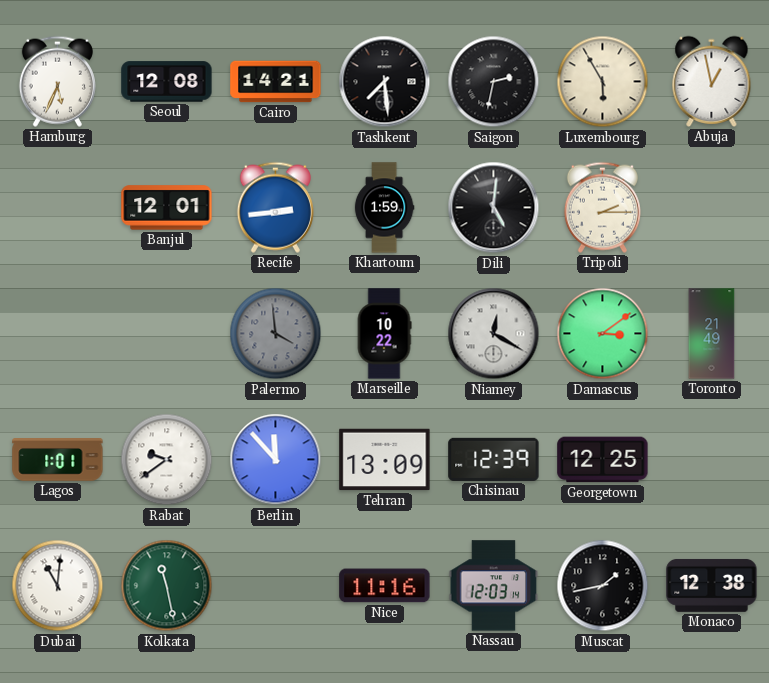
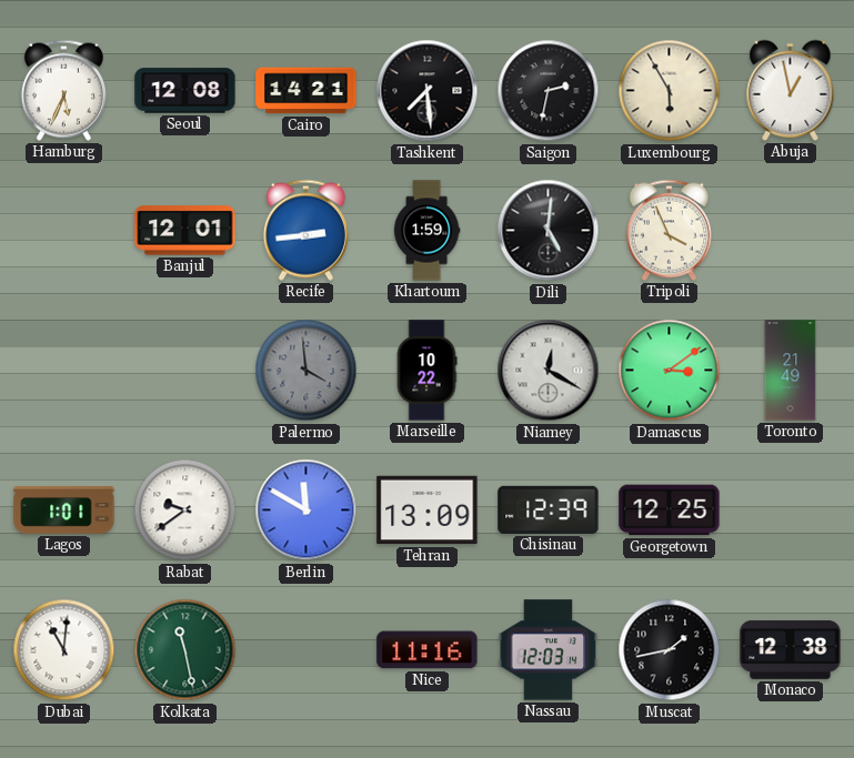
Tripoli: 2:15 -> 3:56 (669, 230)
Berlin: 11:53 -> 11:50 (307, 511)
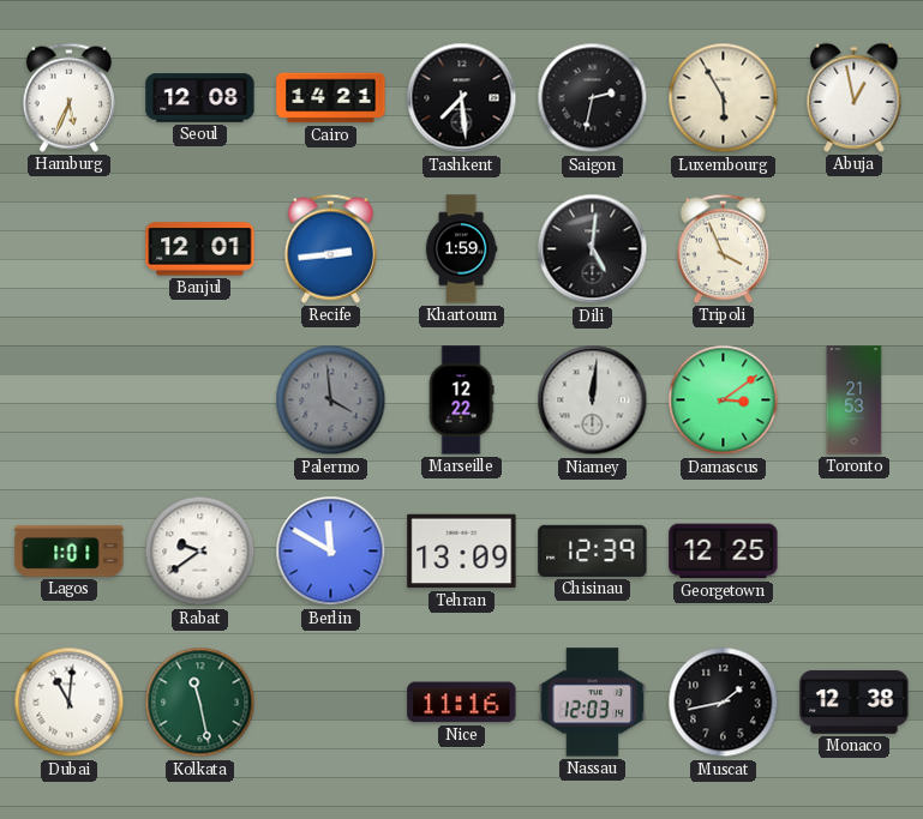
Marseille: 10:22 -> 12:22 (461, 401)
Niamey: 12:20 -> 12:01 (593, 401)
Toronto: 21:49 -> 21:53 (855, 401)
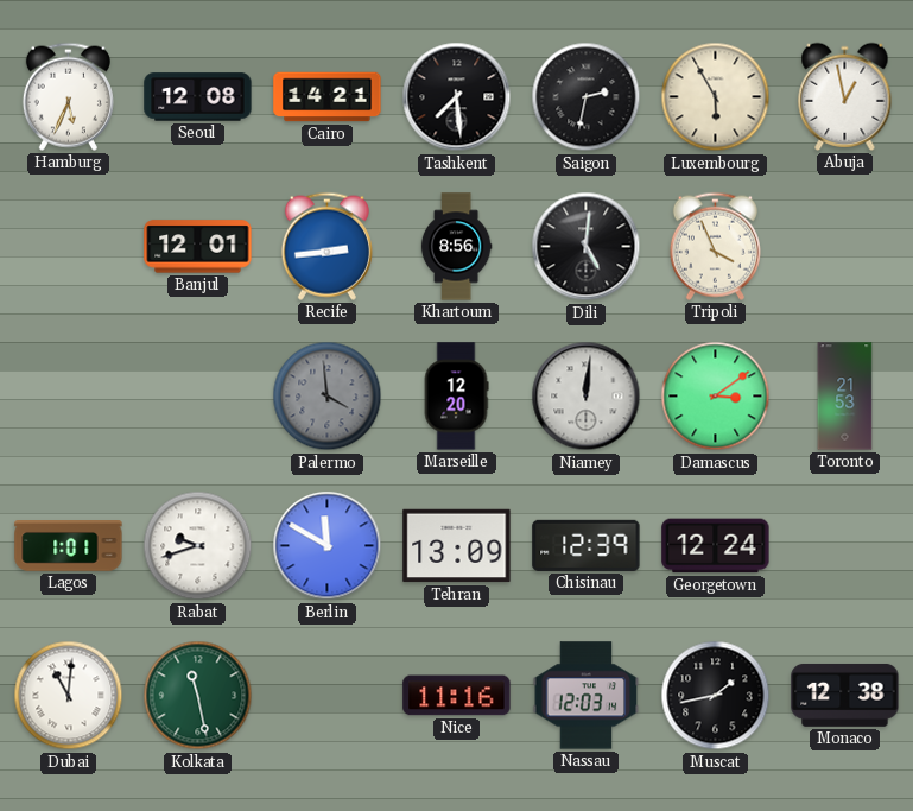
Khartoum: 1:59 -> 8:56 (456, 247)
Marseille: 12:22 -> 12:20 (456, 397)
Rabat: 9:39 -> 9:42 (198, 546)
Georgetown: 12:25 -> 12:24 (716, 546)
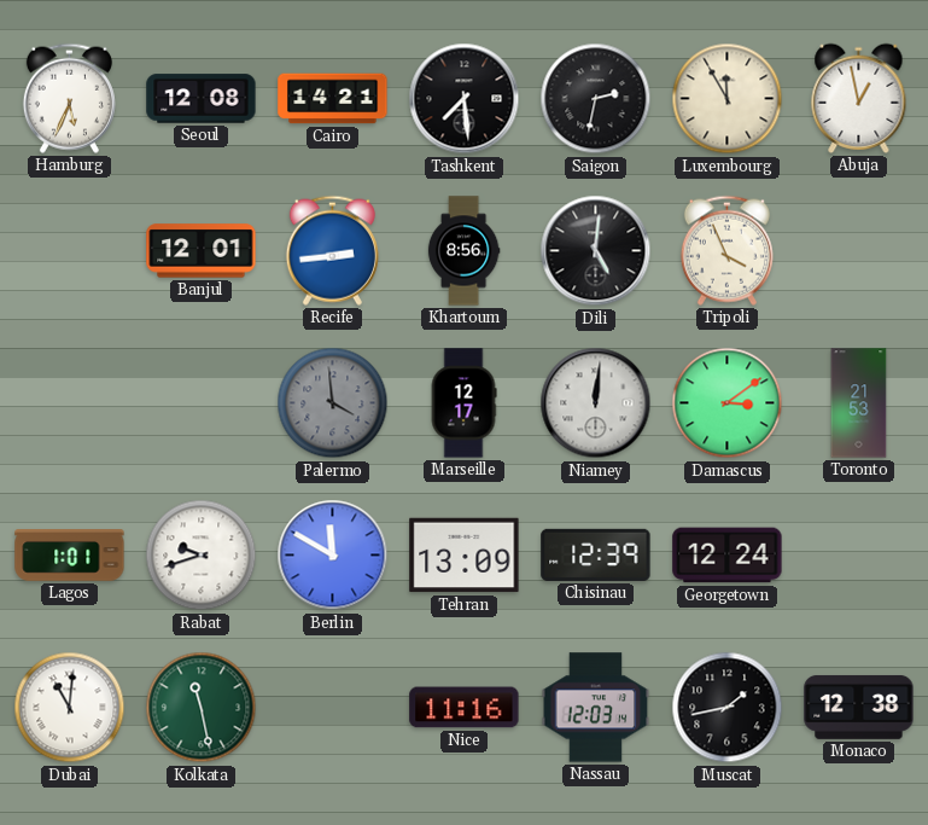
Luxembourg: 5:55 -> 11:55 (728, 99)
Marseille: 12:20 -> 12:17 (463, 403)
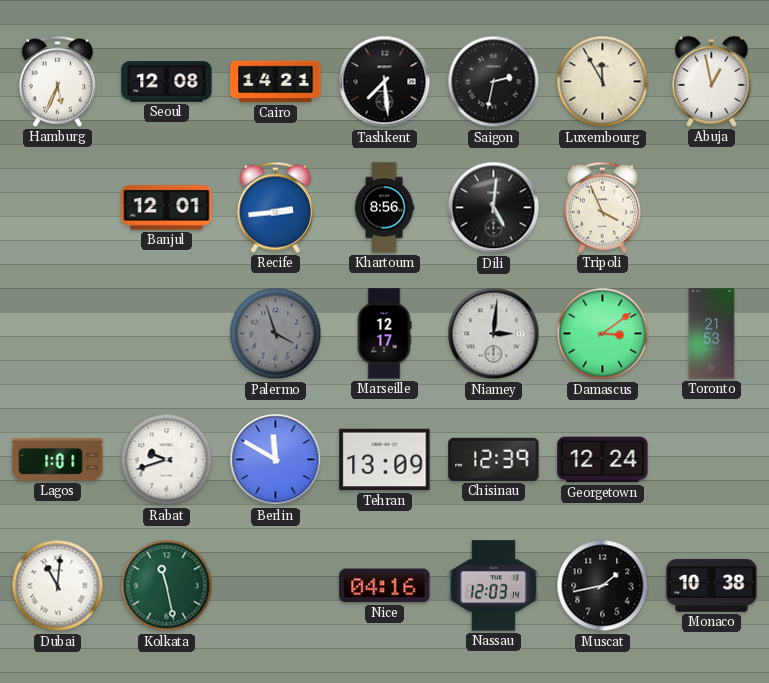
Palermo: 3:59 -> 3:57 (276, 334)
Niamey: 12:01 -> 3:01 (494, 334)
Nice: 11:16 -> 04:16 (385, 586)
Monaco: 12:38 -> 10:38 (712, 585)
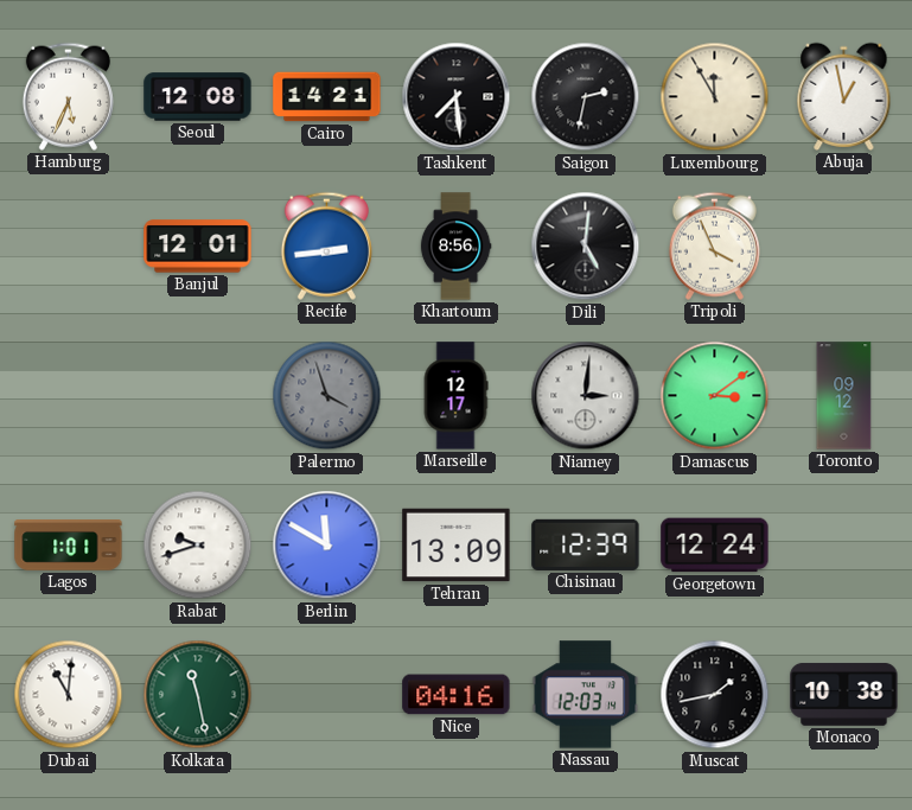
Toronto: 21:53 -> 09:12 (844, 396)
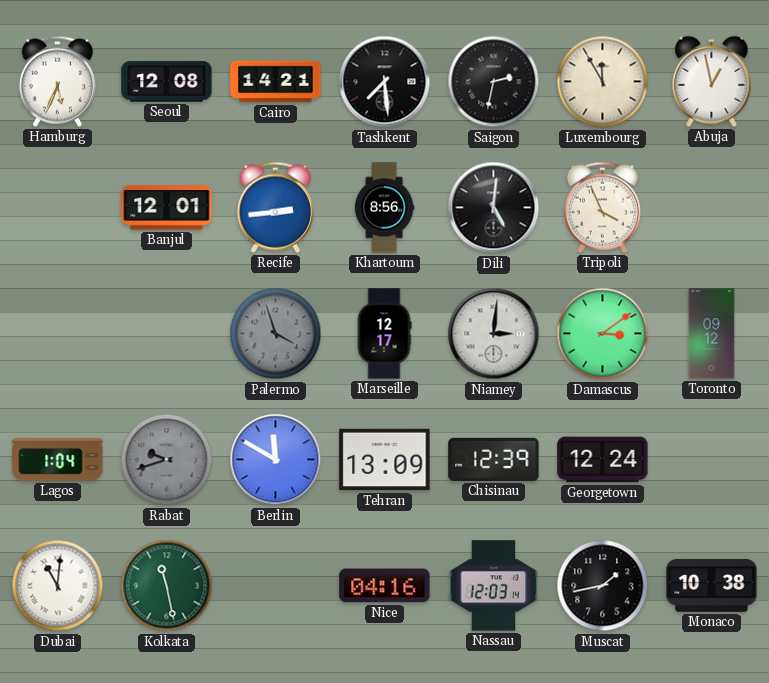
Lagos: 1:01 -> 1:04 (58, 460)
Rabat dial: white -> grey (167, 460)
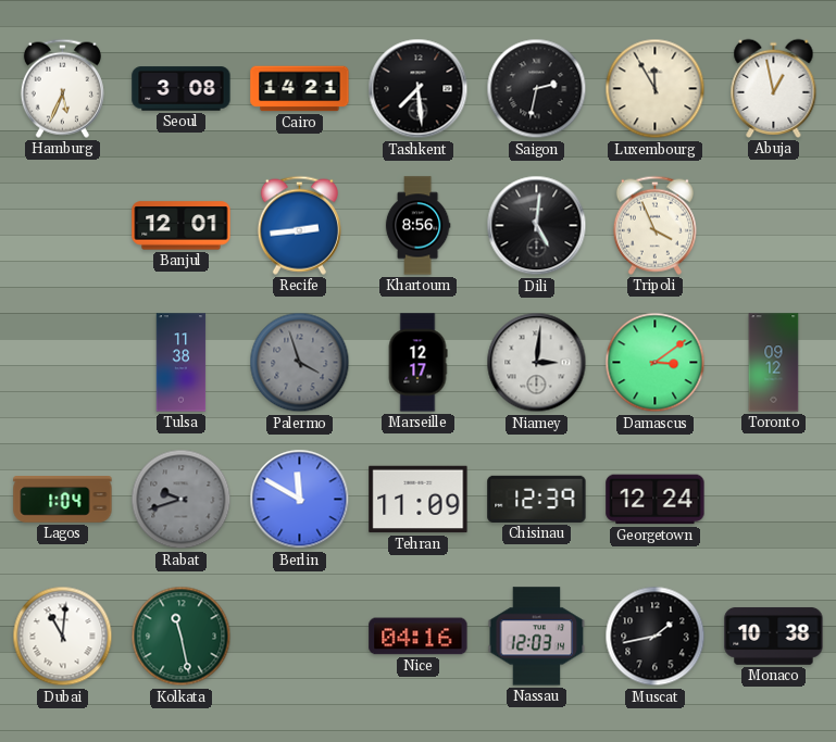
Seoul: 12:08 -> 3:08 (182, 89)
Tulsa: none -> 11:38 (182, 363)
Tehran: 13:09 -> 11:09 (419, 500)
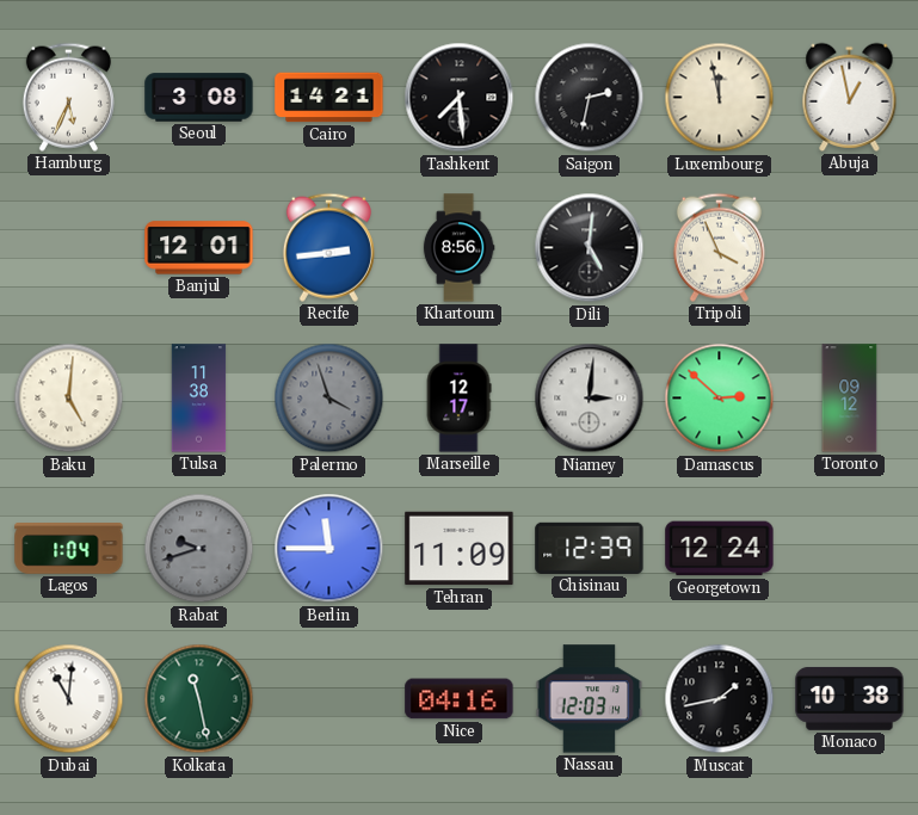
Luxembourg: 11:55 -> 11:58 (720, 98)
Baku: none -> 5:01 (69, 399)
Damascus: 3:09 -> 2:52 (720, 399)
Berlin: 11:50 -> 11:45 (329, 549)
